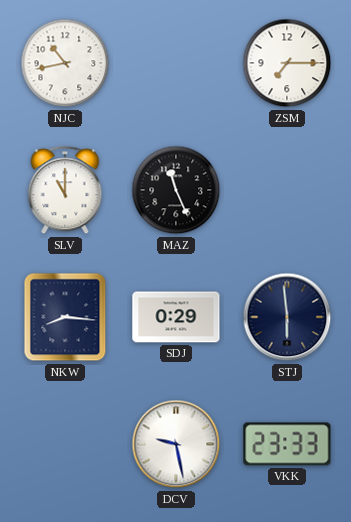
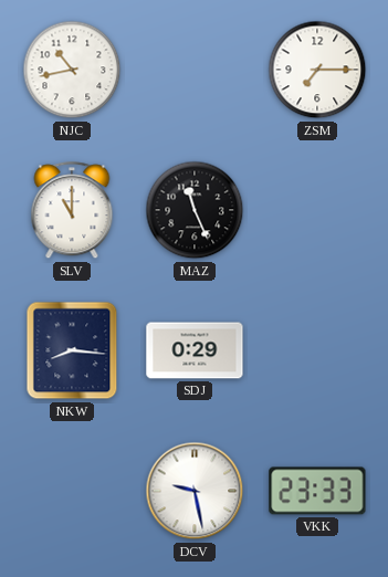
STJ: 5:59 -> none (287, 317)
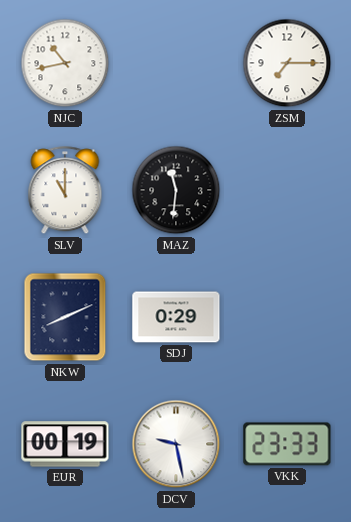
MAZ: 11:26 -> 11:31 (176, 190)
NKW: 8:16 -> 8:11 (65, 317)
EUR: none -> 00:19 (65, 444)
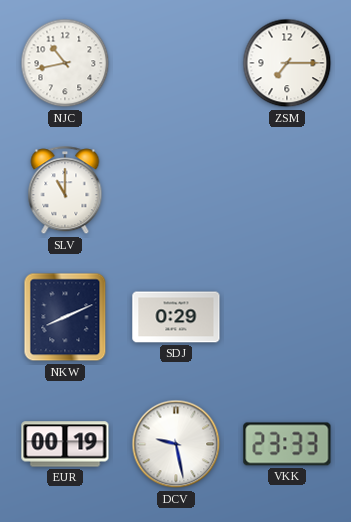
MAZ: 11:31 -> none (176, 190)
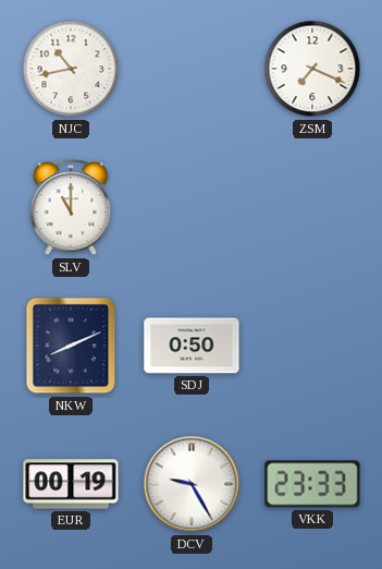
ZSM: 7:15 -> 7:19 (312, 69)
SDJ: 0:29 -> 0:50 (192, 346)
DCV: 9:28 -> 9:25 (192, 484)
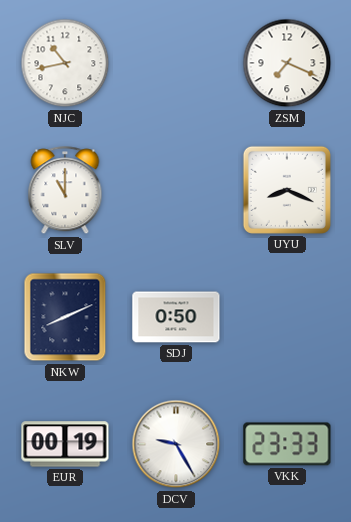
UYU: none -> 8:19 (287, 190)
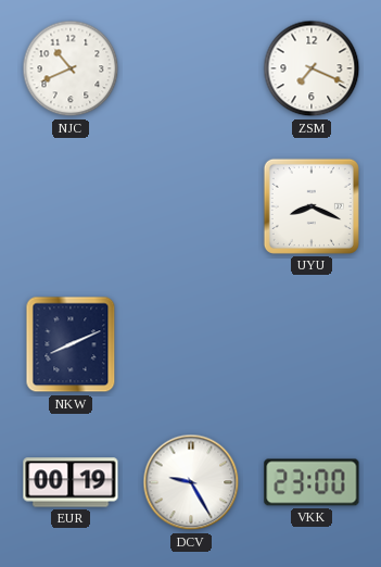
NJC: 10:43 -> 10:41 (71, 68)
SLV: 11:00 -> none (65, 191)
SDJ: 0:50 -> none (176, 317)
VKK: 23:33 -> 23:00 (312, 482)
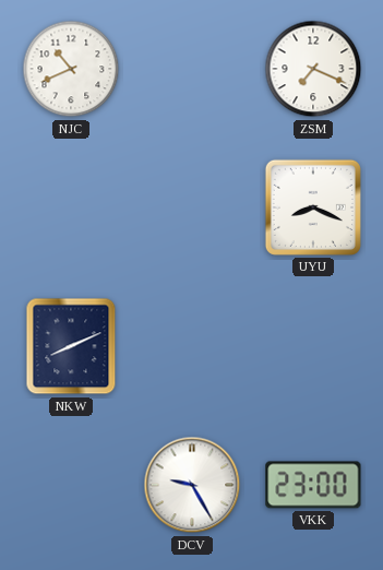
EUR: 00:19 -> none (71, 482)
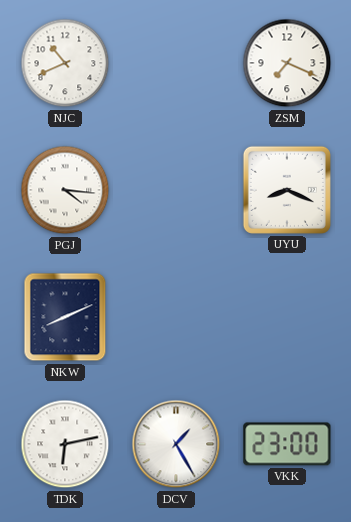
PGJ: none -> 4:16 (65, 190)
TDK: none -> 6:13 (65, 444)
DCV: 9:25 -> 1:25 (176, 444)
